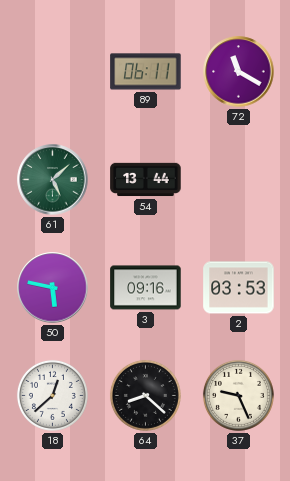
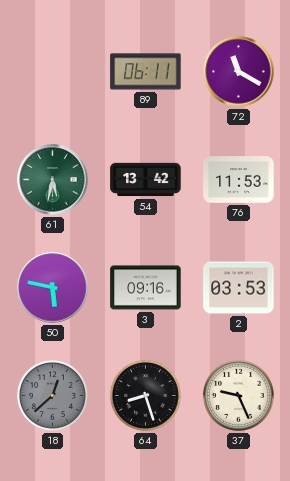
61: 5:08 -> 5:32 (53, 180)
54: 13:44 -> 13:42 (146, 180)
76: none -> 11:53 (239, 180)
18 dial: white -> grey (52, 395)
64: 8:22 -> 8:27 (145, 395)
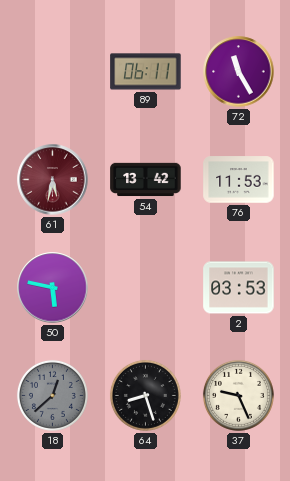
72: 11:20 -> 11:25 (239, 72)
61 dial: green -> burgundy (53, 180)
3: 09:16 -> none (146, 288)
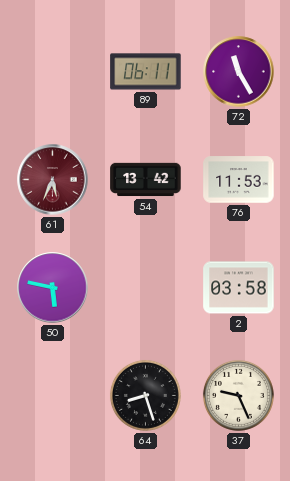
61: 5:32 -> 5:34 (53, 180)
2: 03:53 -> 03:58 (239, 288)
18: 12:38 -> none (52, 395)
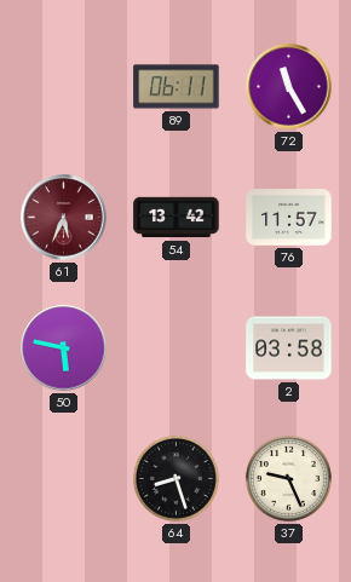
76: 11:53 -> 11:57 (289, 218)
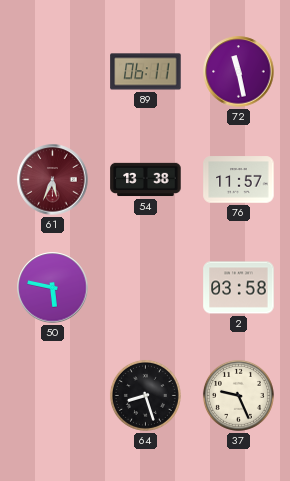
72: 11:25 -> 11:28 (239, 72)
54: 13:42 -> 13:38 (146, 180)
